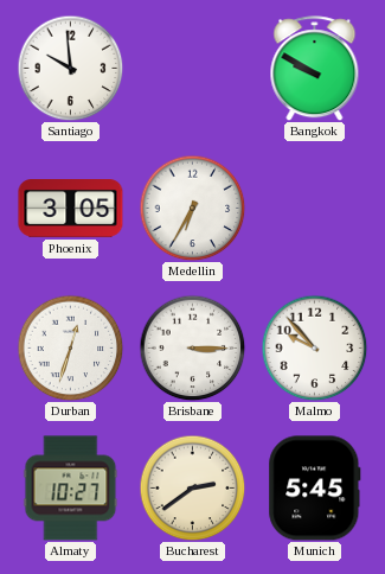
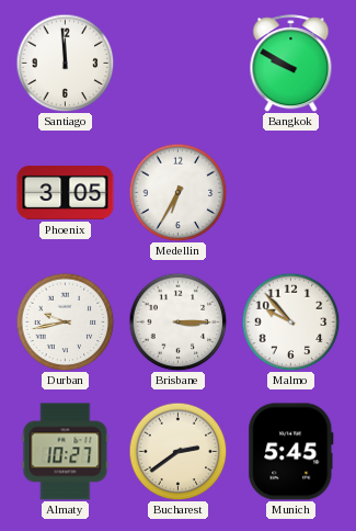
Santiago: 9:59 -> 11:59 (65, 63)
Durban: 12:33 -> 9:43 (65, 321)
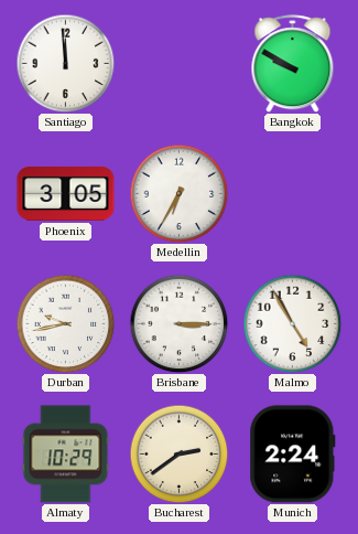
Malmo: 9:53 -> 4:55 (292, 323)
Almaty: 10:27 -> 10:29 (66, 455)
Munich: 5:45 -> 2:24 (293, 455)
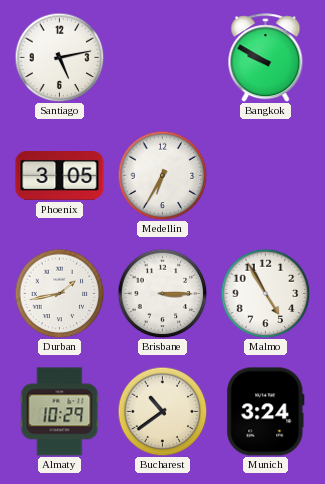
Santiago: 11:59 -> 5:13 (59, 57)
Durban: 9:43 -> 1:43 (59, 293)
Bucharest: 2:39 -> 10:39 (162, 411)
Munich: 2:24 -> 3:24 (266, 412)
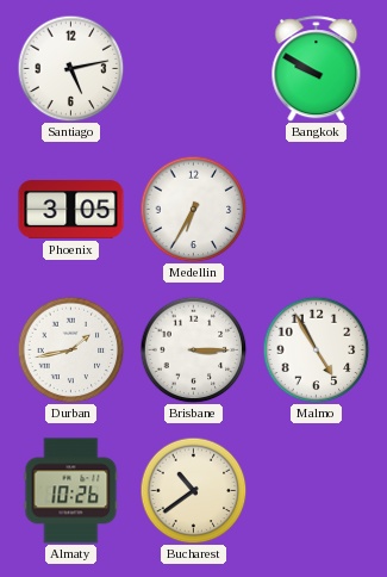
Almaty: 10:29 -> 10:26 (71, 491)
Munich: 3:24 -> none (266, 412)
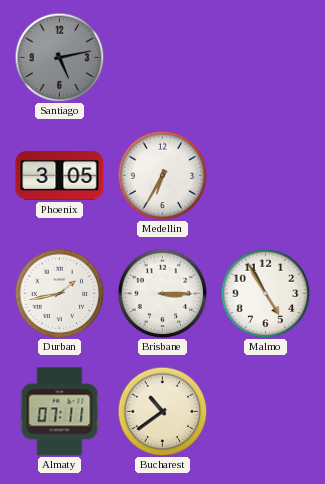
Santiago dial: white -> grey (59, 57)
Bangkok: 9:50 -> none (317, 69)
Almaty: 10:26 -> 07:11 (60, 412)
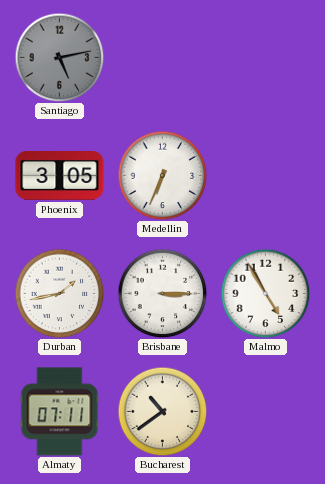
Medellin: 6:35 -> 6:34 (162, 175)
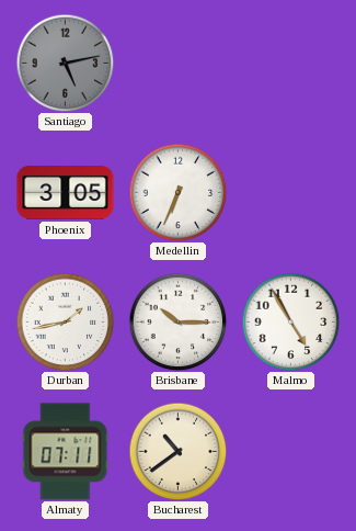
Brisbane: 3:15 -> 10:15 (177, 321)
